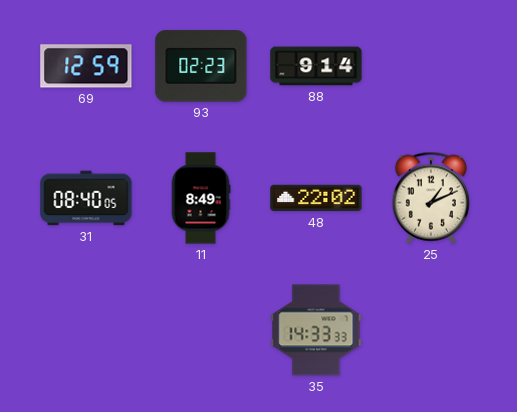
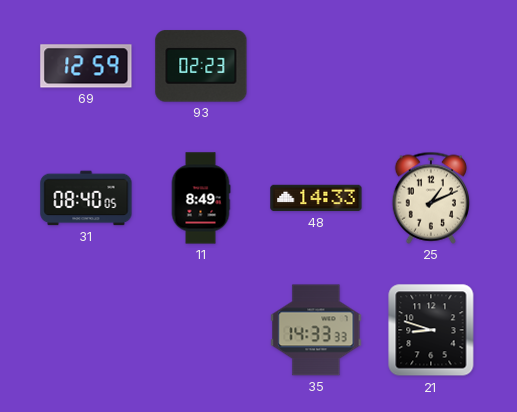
88: 9:14 -> none (316, 66)
48: 22:02 -> 14:33 (316, 198)
21: none -> 8:48 (431, 330)
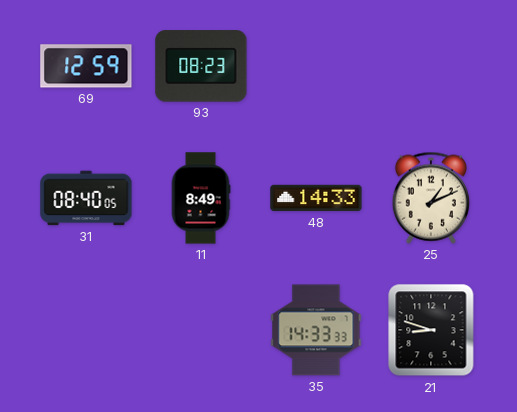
93: 02:23 -> 08:23 (201, 66)
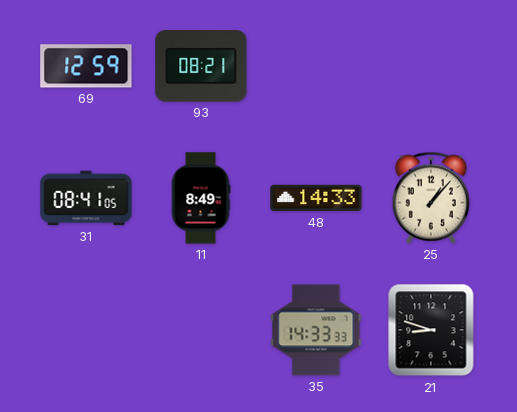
93: 08:23 -> 08:21 (201, 66)
31: 08:40 -> 08:41 (86, 198)
25: 1:11 -> 1:07 (431, 198)
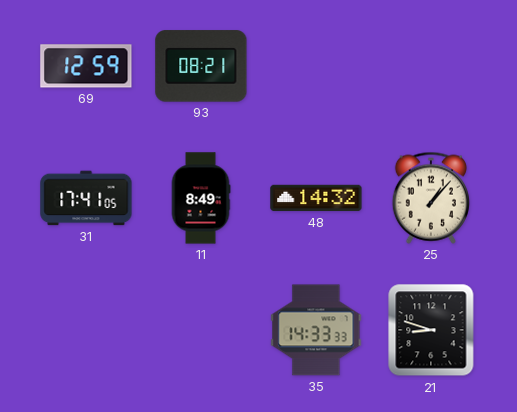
31: 08:41 -> 17:41 (86, 198)
48: 14:33 -> 14:32 (316, 198)
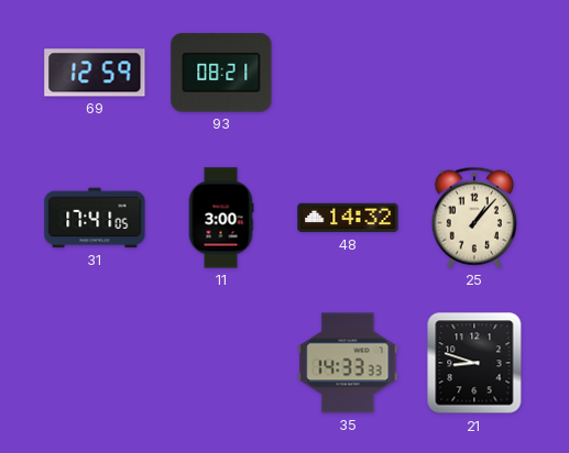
11: 8:49 -> 3:00 (221, 218)
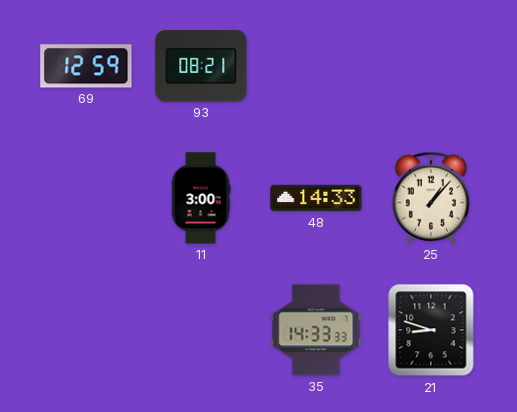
31: 17:41 -> none (95, 218)
48: 14:32 -> 14:33 (316, 198)
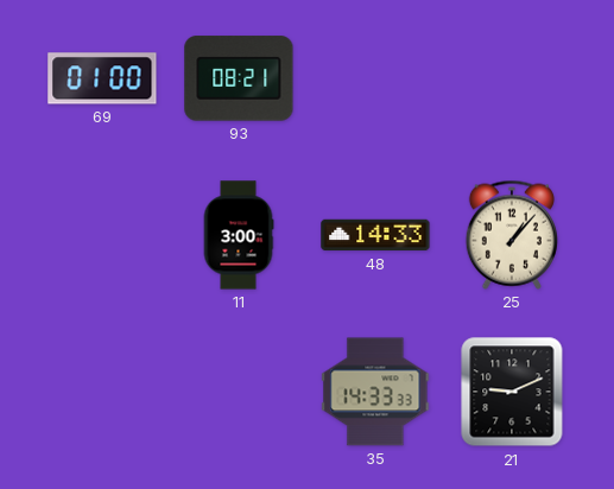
69: 12:59 -> 01:00 (102, 78)
21: 8:48 -> 9:11 (512, 392)
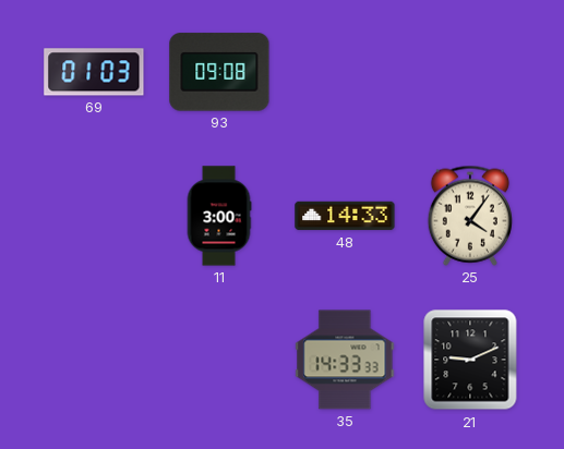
69: 01:00 -> 01:03 (94, 72)
93: 08:21 -> 09:08 (219, 72)
25: 1:07 -> 4:06 (470, 216)
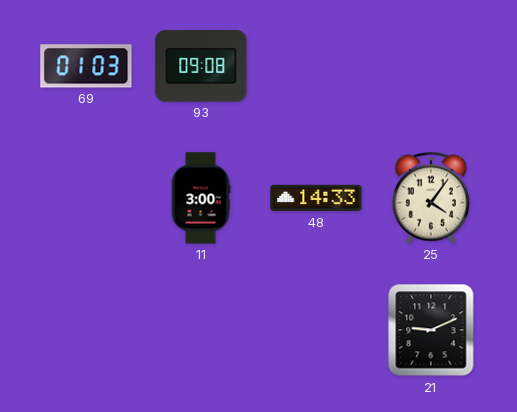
35: 14:33 -> none (345, 360)
